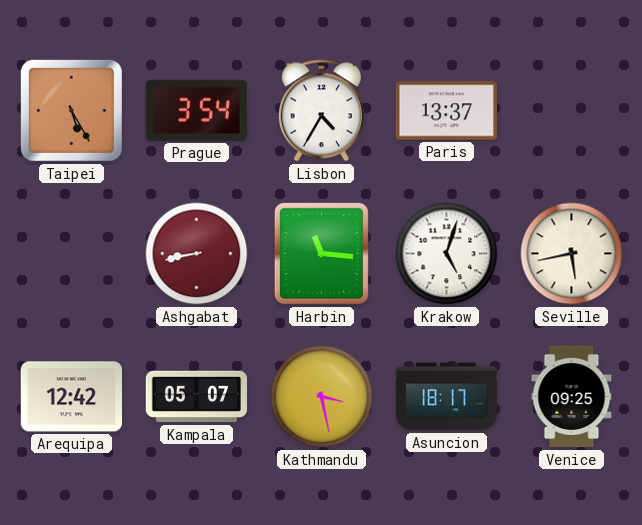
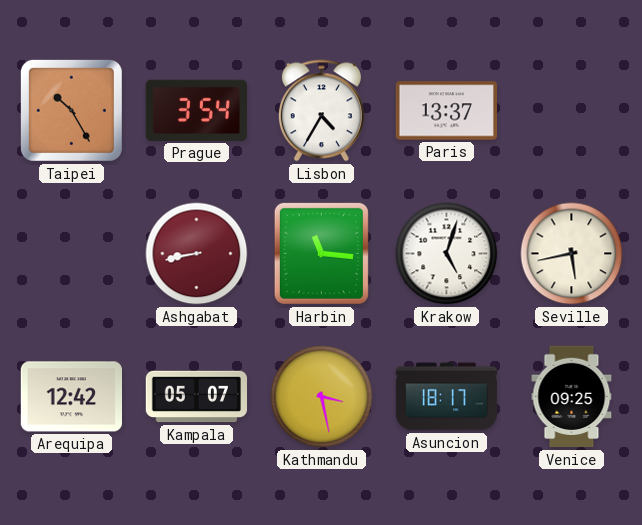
Taipei: 5:25 -> 10:25 (71, 110)
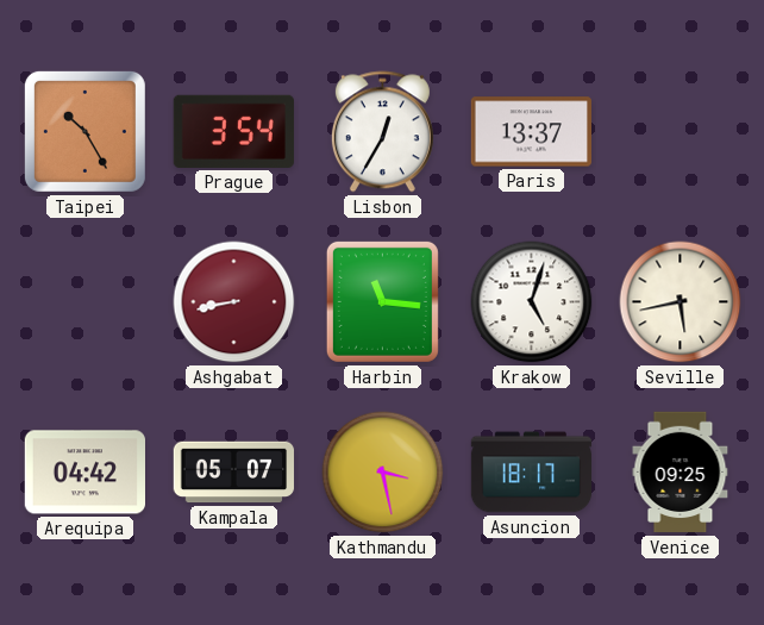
Lisbon: 4:35 -> 12:35 (382, 132)
Arequipa: 12:42 -> 04:42 (84, 473)
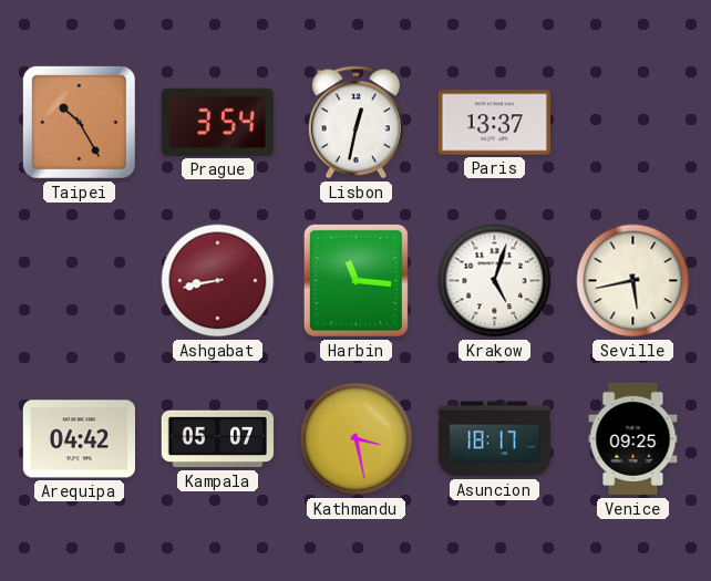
Lisbon: 12:35 -> 12:32 (355, 123)
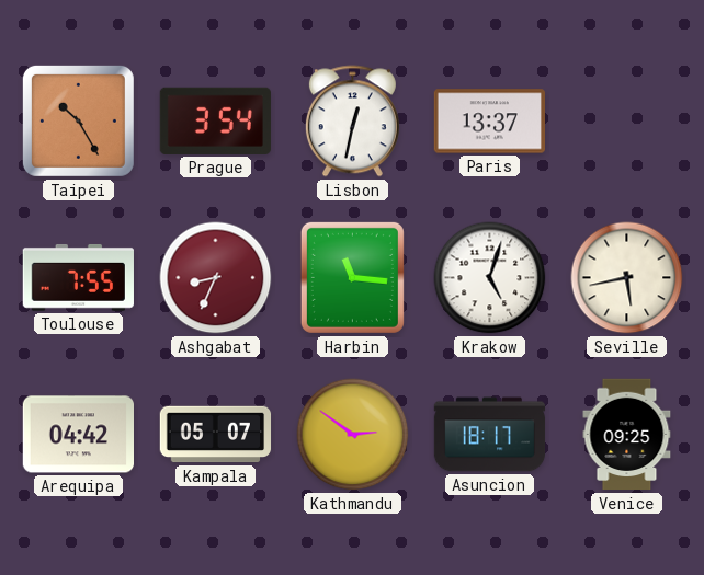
Toulouse: none -> 7:55 (78, 277)
Ashgabat: 8:43 -> 8:34 (216, 278)
Kathmandu: 3:28 -> 2:51 (353, 435)
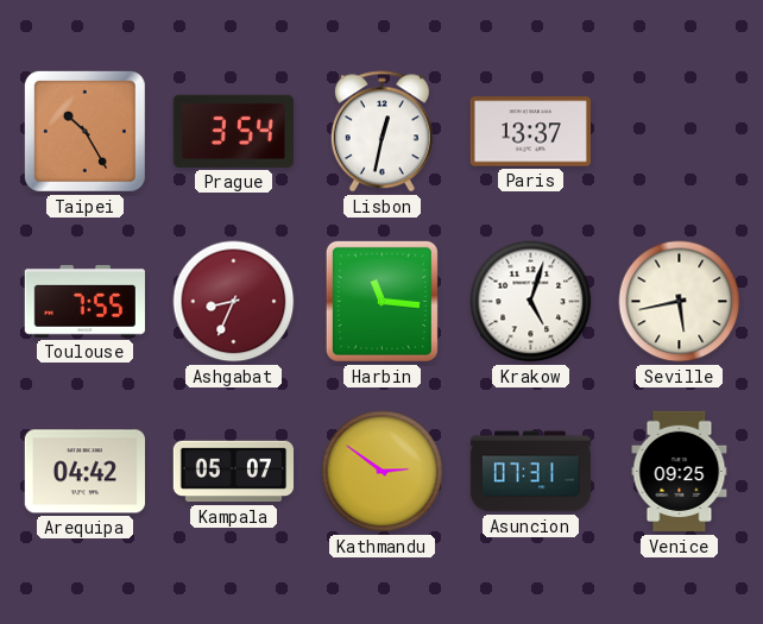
Asuncion: 18:17 -> 07:31 (531, 472)
